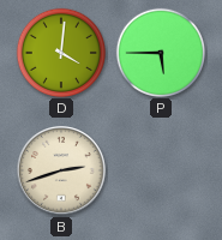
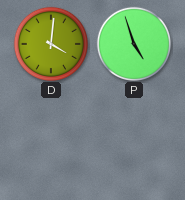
P: 5:45 -> 4:57 (133, 43)
B: 2:42 -> none (62, 172)
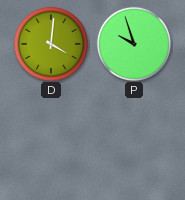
P: 4:57 -> 9:57 (133, 43)
